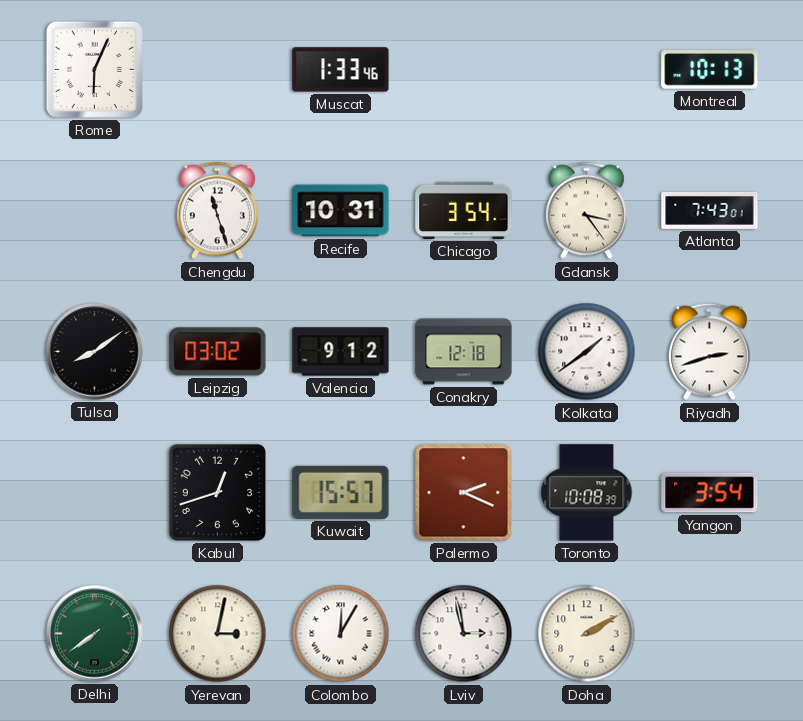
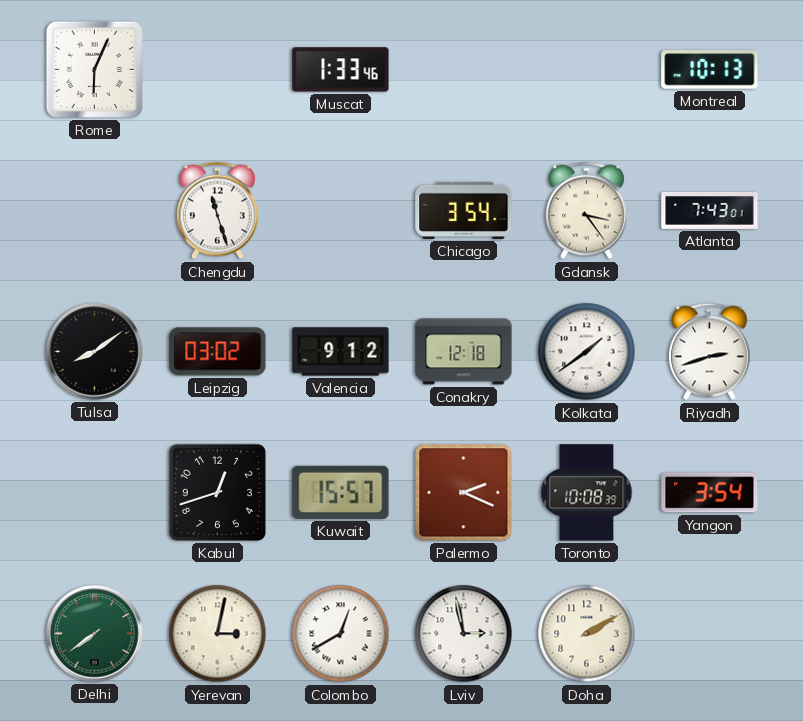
Recife: 10:31 -> none (341, 211)
Colombo: 12:05 -> 12:40 (341, 634)
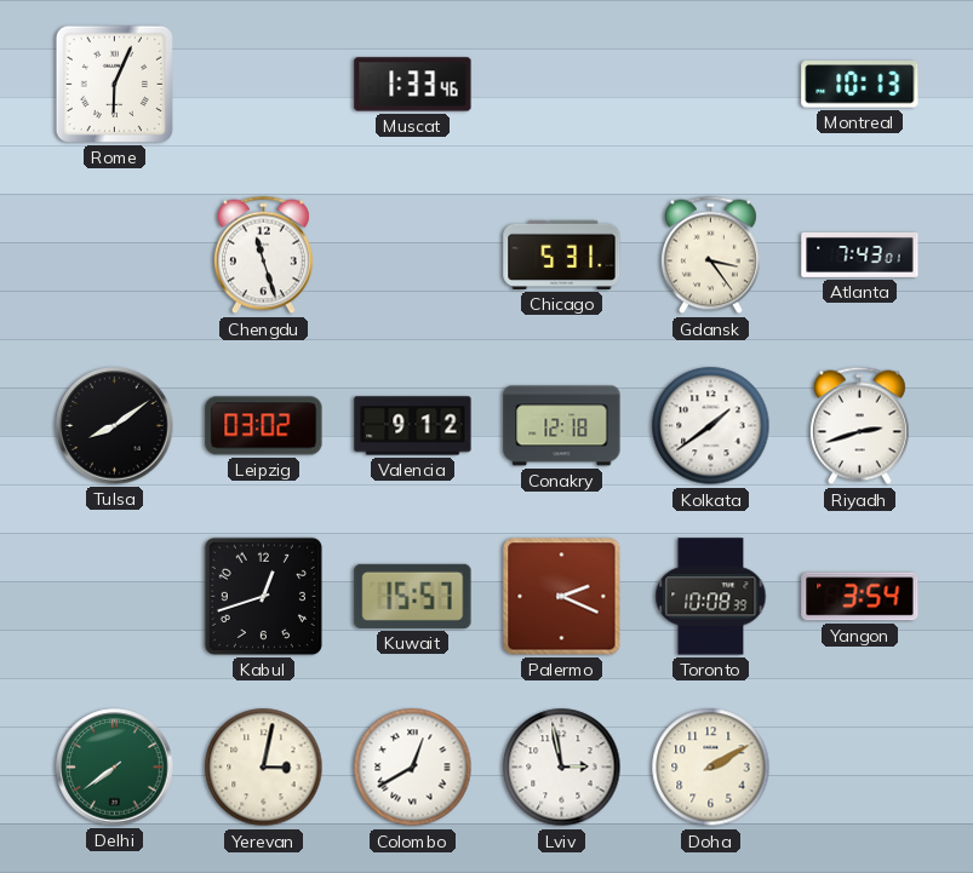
Chicago: 3:54 -> 5:31 (562, 254)
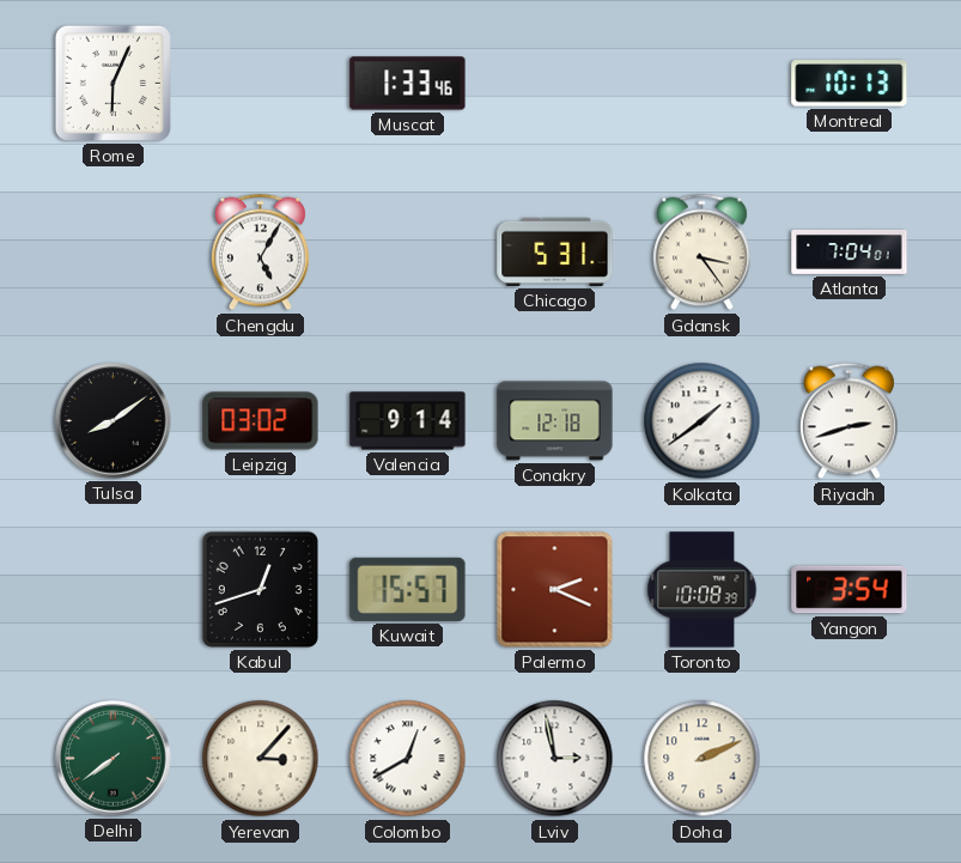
Chengdu: 11:27 -> 5:05 (260, 253)
Atlanta: 7:43 -> 7:04 (850, 251)
Valencia: 9:12 -> 9:14 (408, 421)
Yerevan: 3:02 -> 3:07 (261, 759)
Doha: 2:10 -> 2:11 (702, 759)
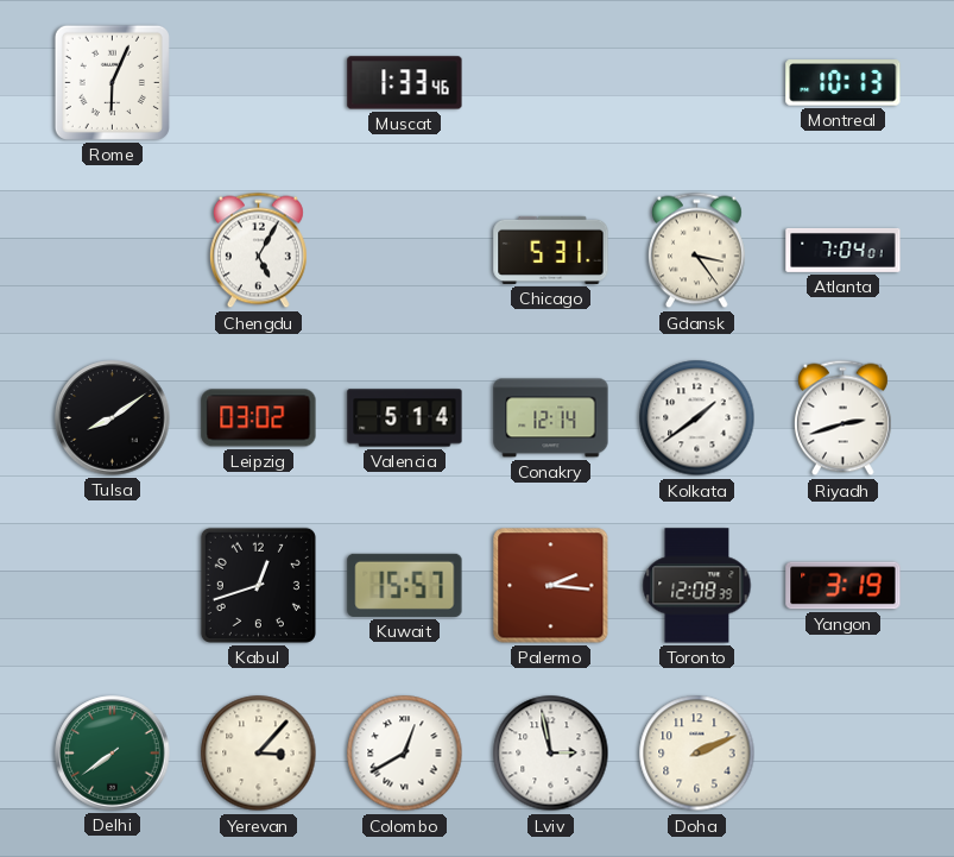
Valencia: 9:14 -> 5:14 (405, 418)
Conakry: 12:18 -> 12:14 (551, 418)
Palermo: 2:19 -> 2:16 (551, 586)
Toronto: 10:08 -> 12:08 (697, 586)
Yangon: 3:54 -> 3:19 (844, 586)
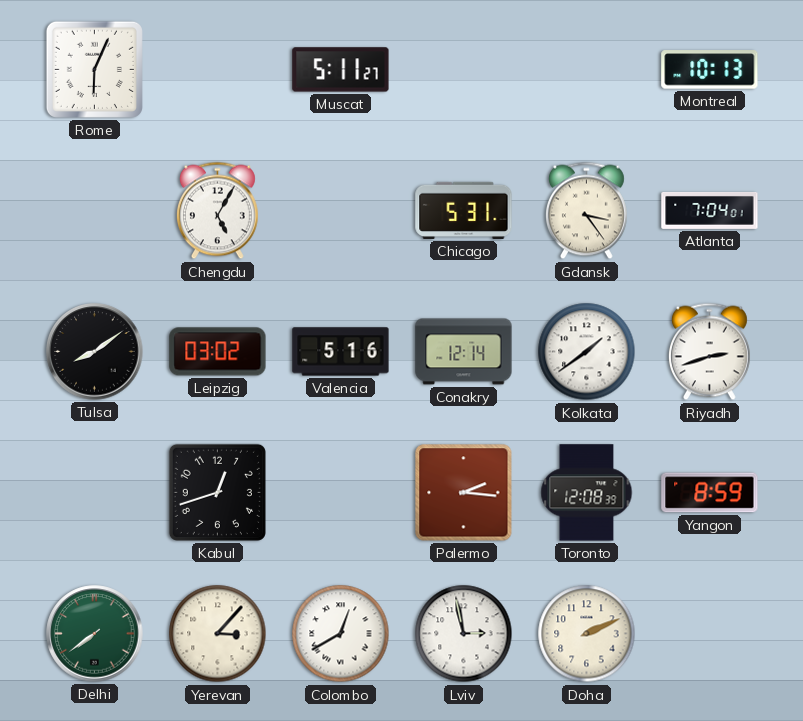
Muscat: 1:33 -> 5:11 (341, 70)
Valencia: 5:14 -> 5:16 (341, 352)
Kuwait: 15:57 -> none (405, 585)
Yangon: 3:19 -> 8:59 (710, 493)
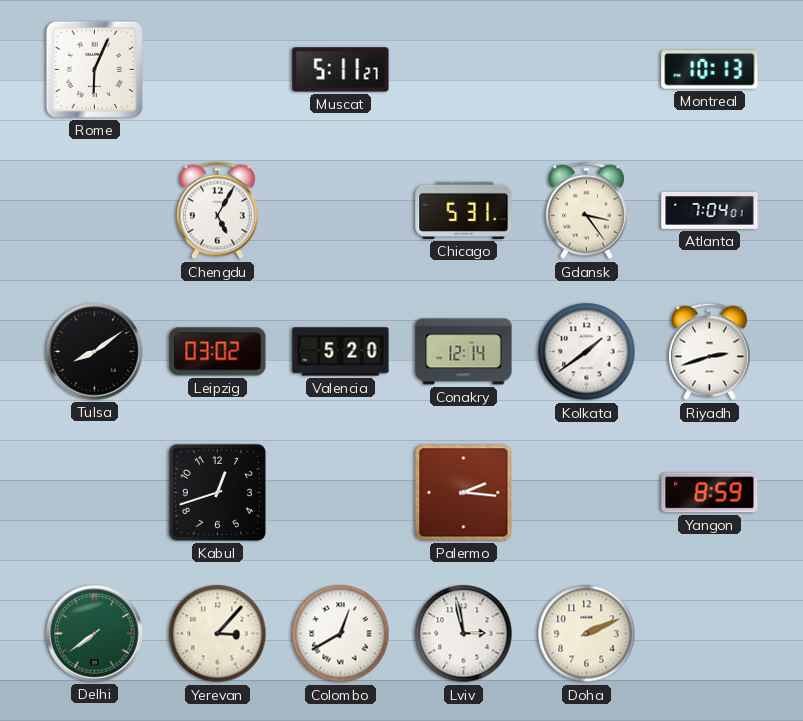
Valencia: 5:16 -> 5:20 (341, 352)
Toronto: 12:08 -> none (587, 493)
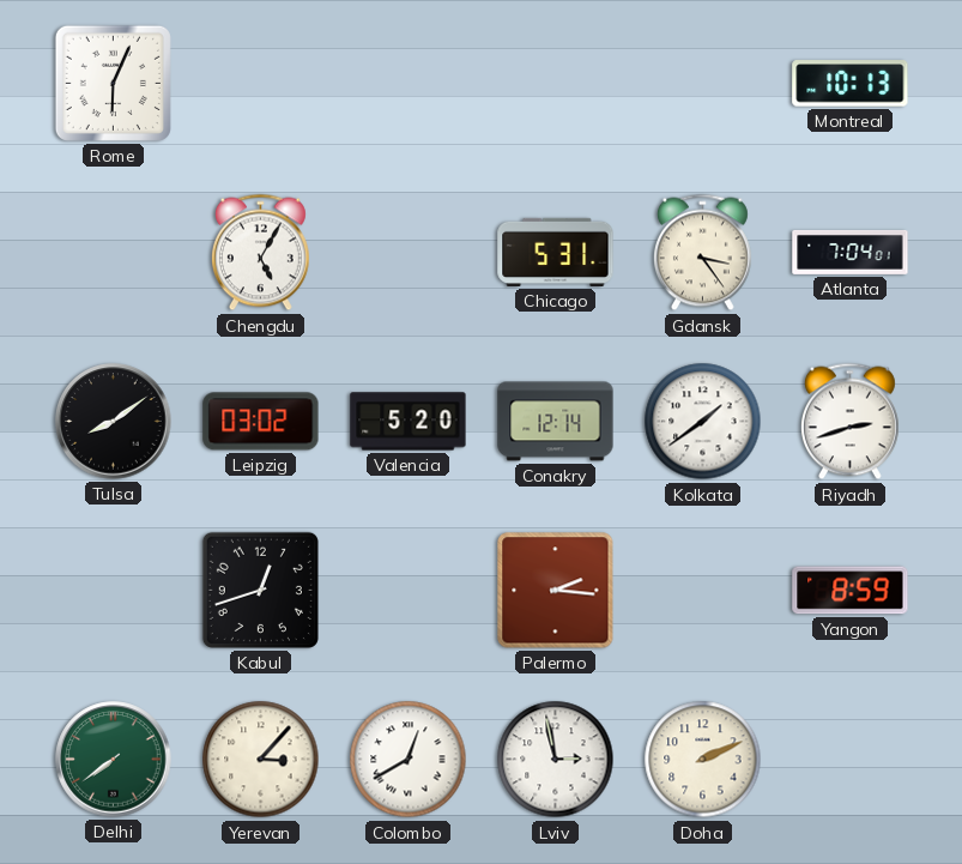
Muscat: 5:11 -> none (341, 70)
